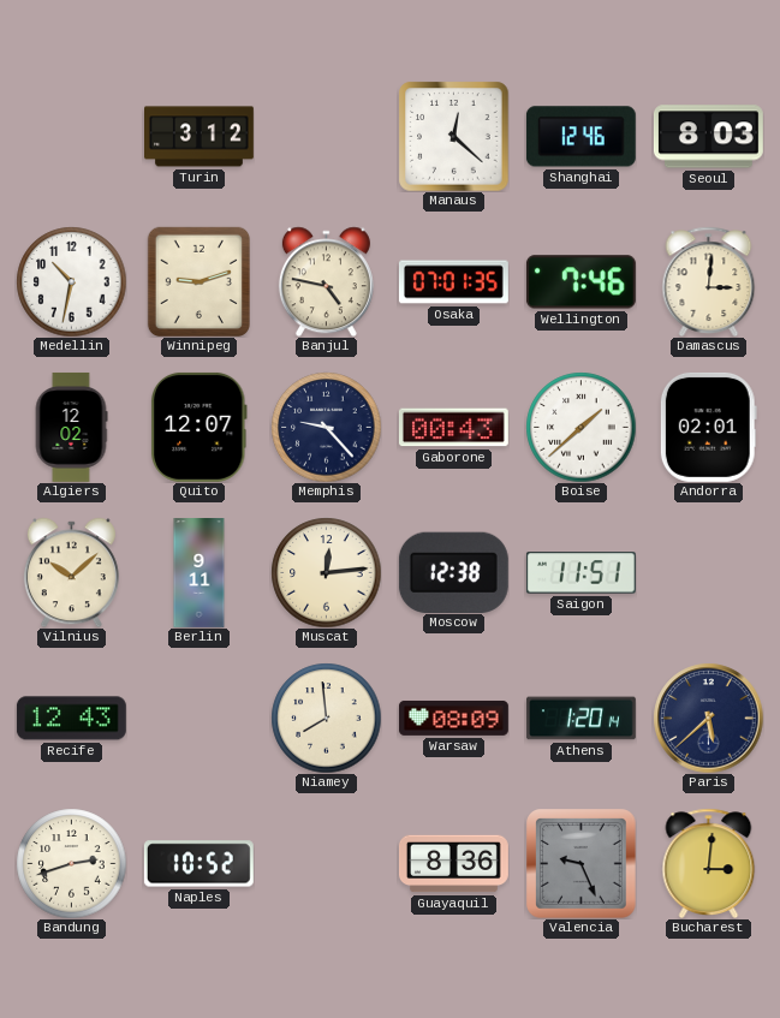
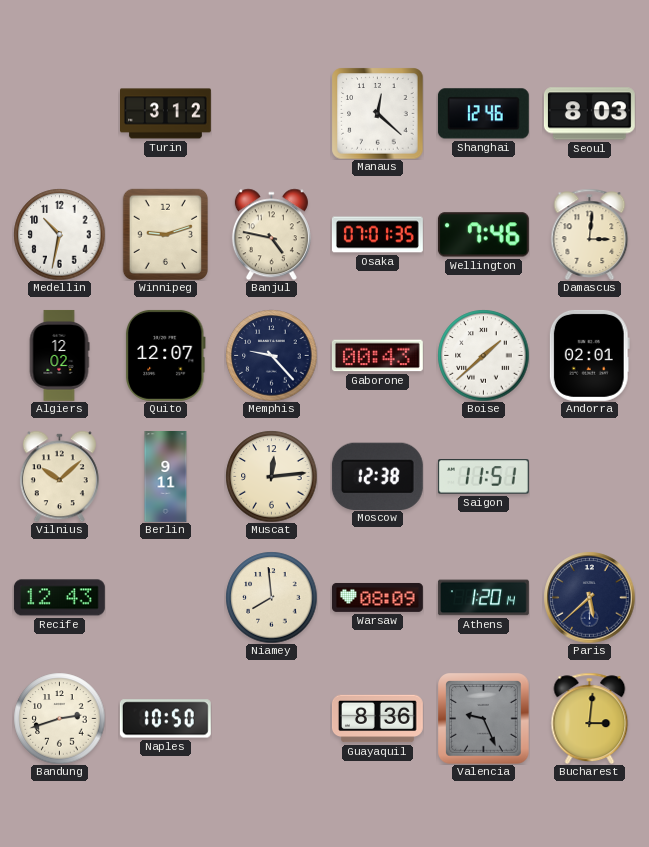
Naples: 10:52 -> 10:50 (165, 719)
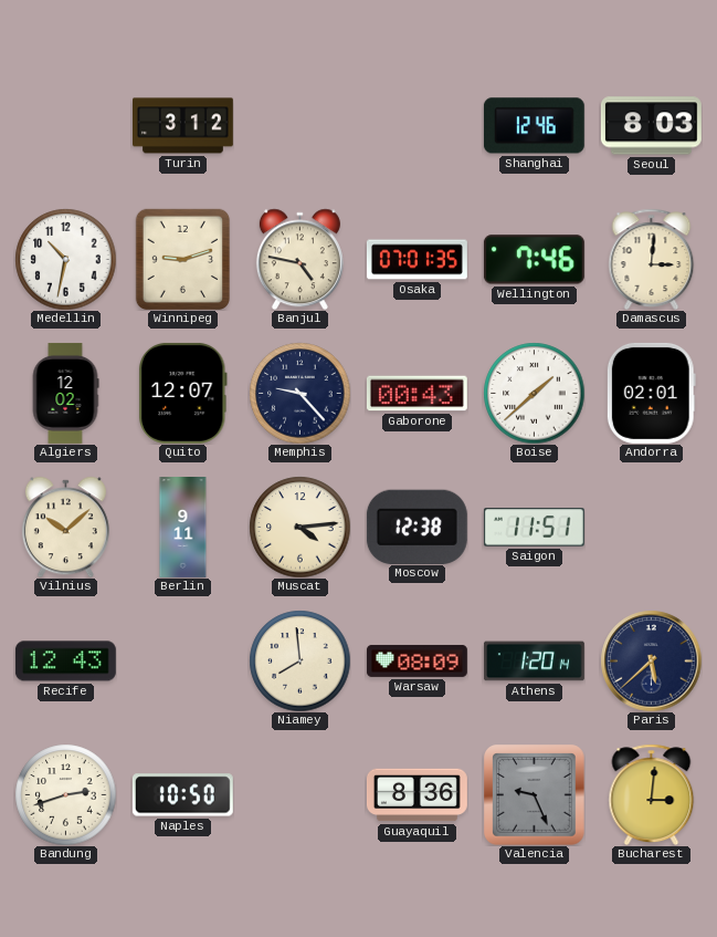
Manaus: 12:22 -> none (377, 113)
Muscat: 12:14 -> 4:14 (299, 527)
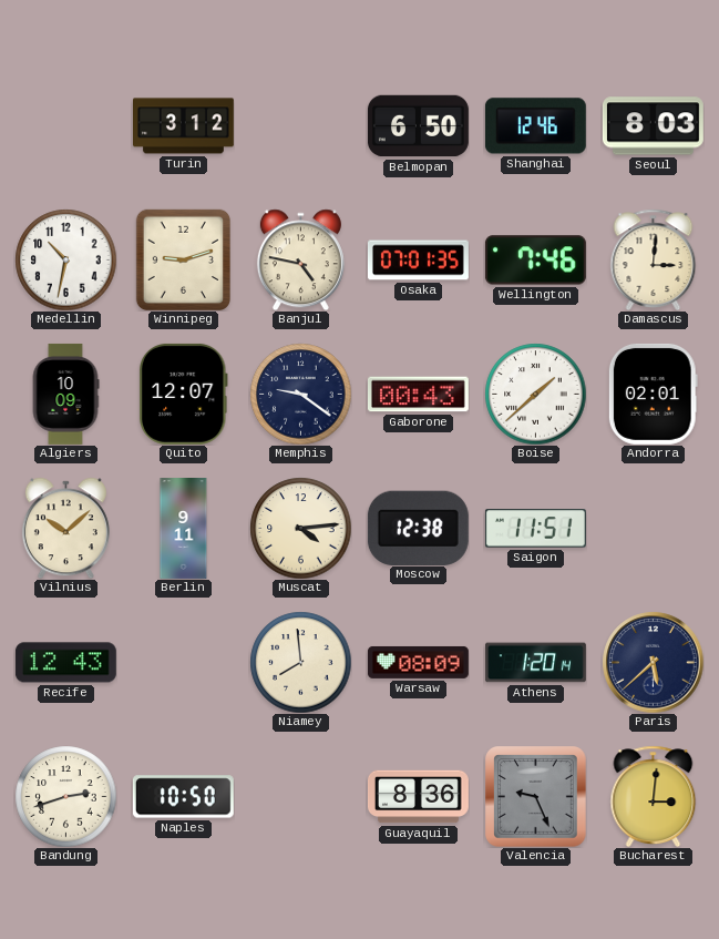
Belmopan: none -> 6:50 (418, 126)
Algiers: 12:02 -> 10:09 (65, 394)
Memphis: 9:23 -> 9:21 (300, 394)
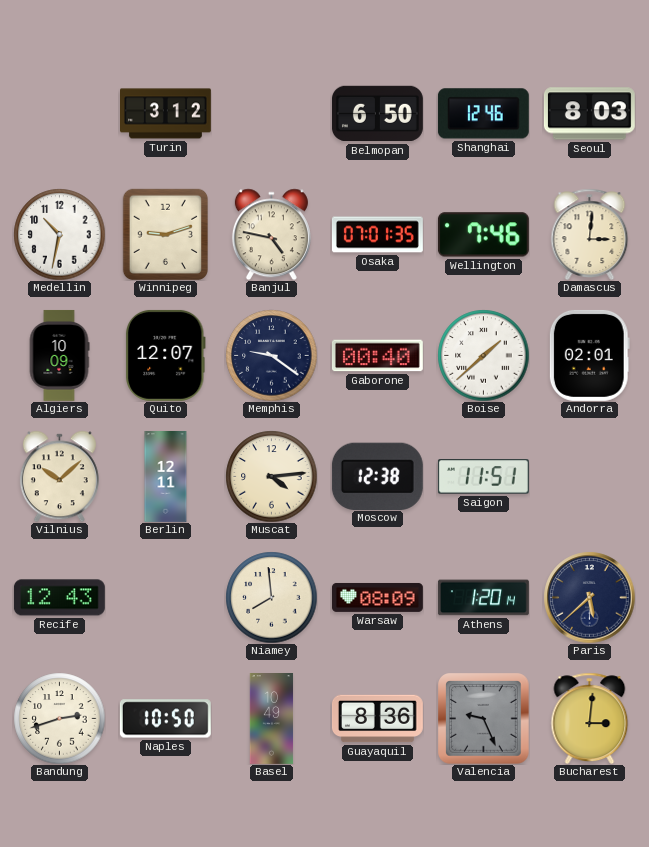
Gaborone: 00:43 -> 00:40 (377, 356)
Berlin: 9:11 -> 12:11 (166, 477)
Basel: none -> 10:49 (272, 719)
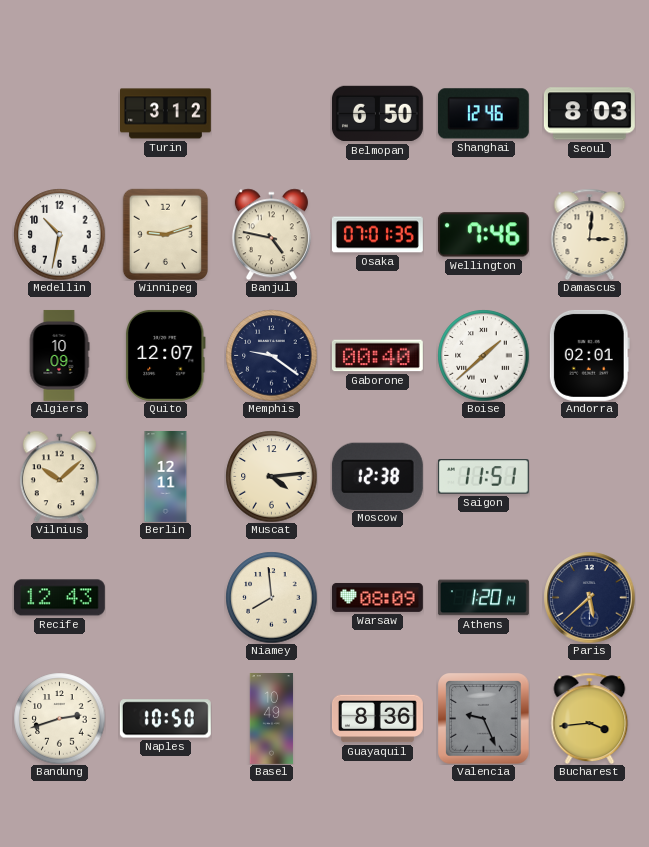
Bucharest: 3:01 -> 3:44 (590, 718)
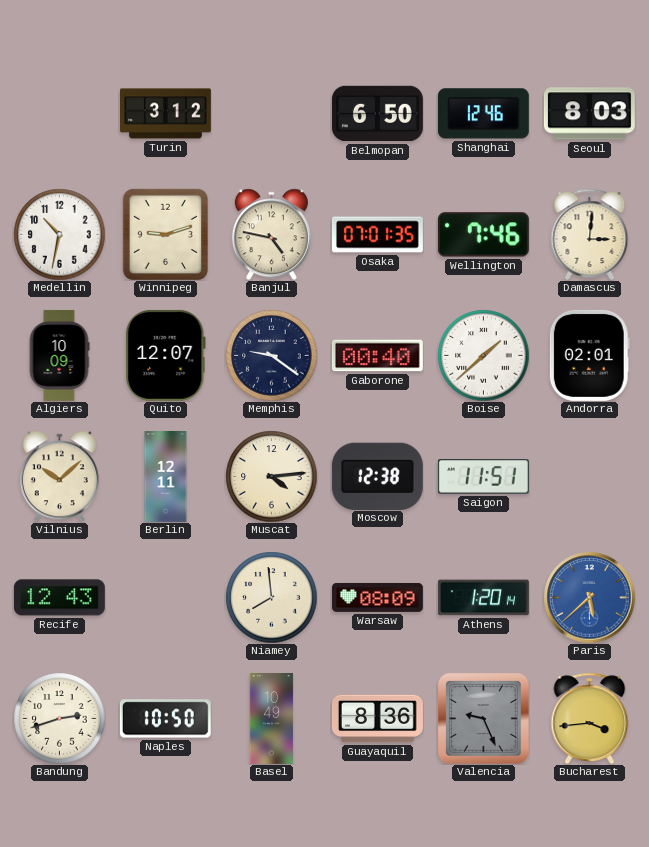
Paris dial: navy -> blue (589, 597)
